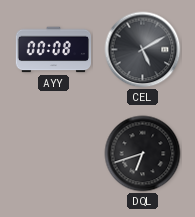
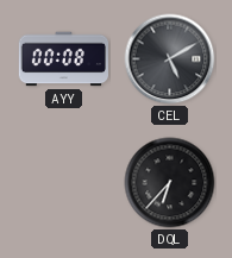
DQL: 6:42 -> 6:37 (170, 183)
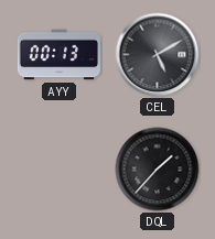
AYY: 00:08 -> 00:13 (58, 55)
DQL: 6:37 -> 1:37 (158, 170)
